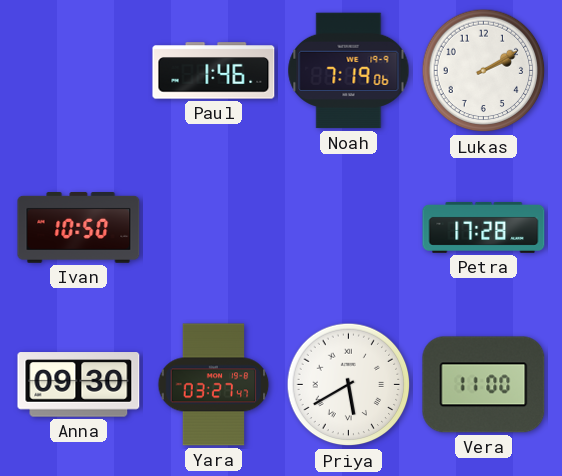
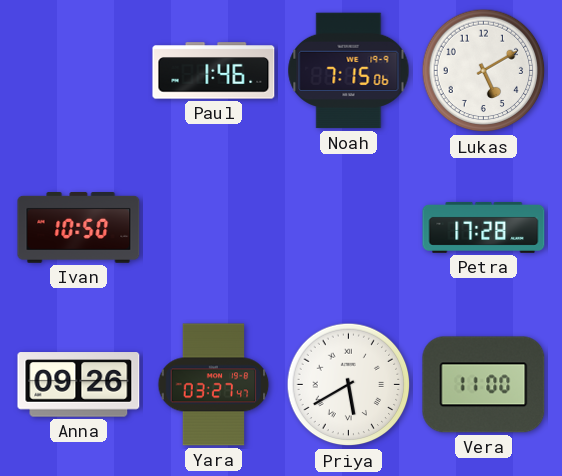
Noah: 7:19 -> 7:15 (349, 71)
Lukas: 2:10 -> 5:10 (484, 71)
Anna: 09:30 -> 09:26 (79, 385)
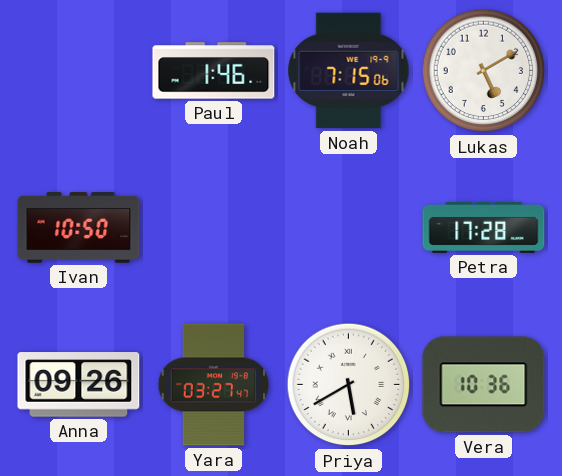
Vera: 11:00 -> 10:36 (484, 385)
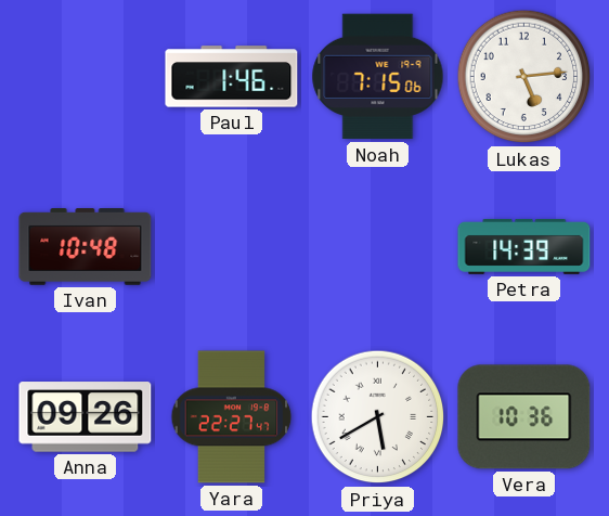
Lukas: 5:10 -> 5:14 (524, 77)
Ivan: 10:50 -> 10:48 (86, 247)
Petra: 17:28 -> 14:39 (524, 246)
Yara: 03:27 -> 22:27 (232, 417)
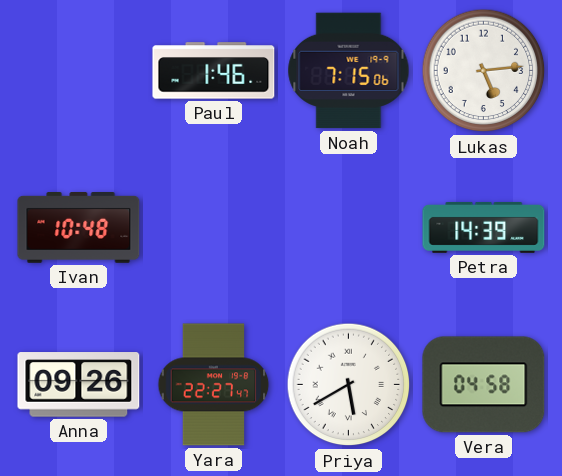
Vera: 10:36 -> 04:58 (484, 385)
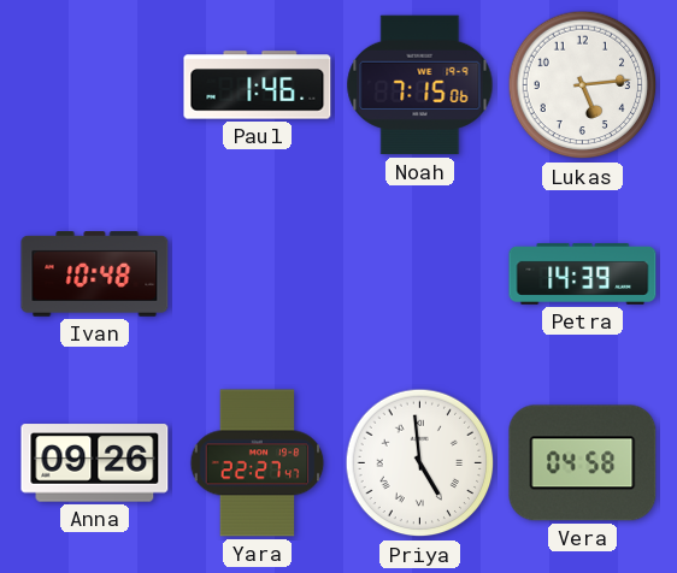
Priya: 5:40 -> 4:59 (420, 463)
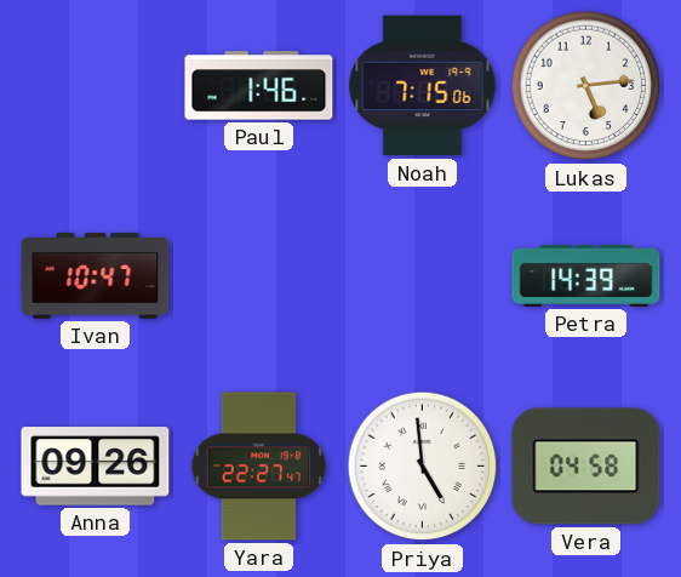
Ivan: 10:48 -> 10:47 (96, 276)
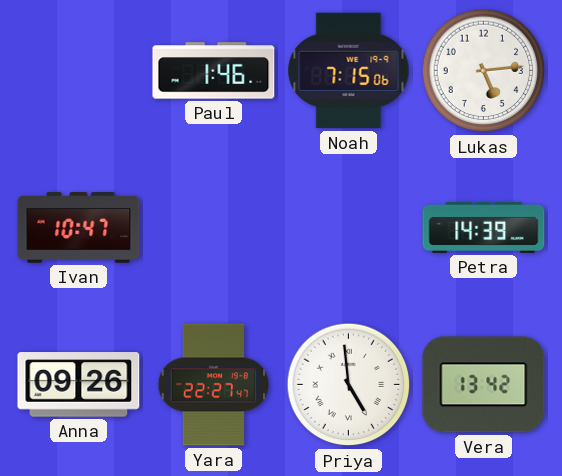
Vera: 04:58 -> 13:42 (484, 385)
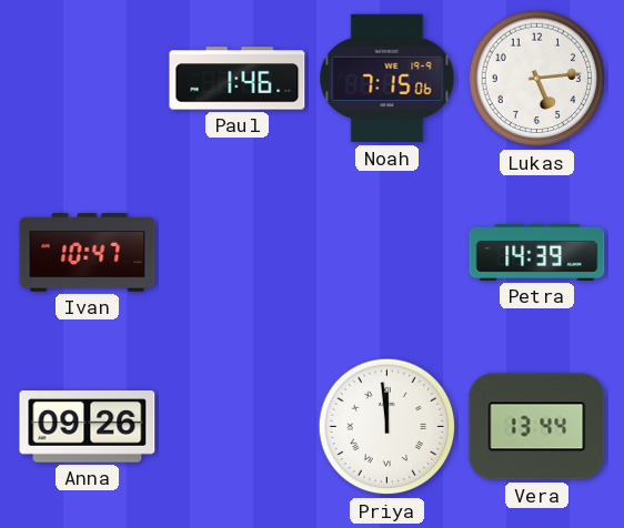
Yara: 22:27 -> none (214, 385)
Priya: 4:59 -> 11:59 (388, 427)
Vera: 13:42 -> 13:44 (537, 427)
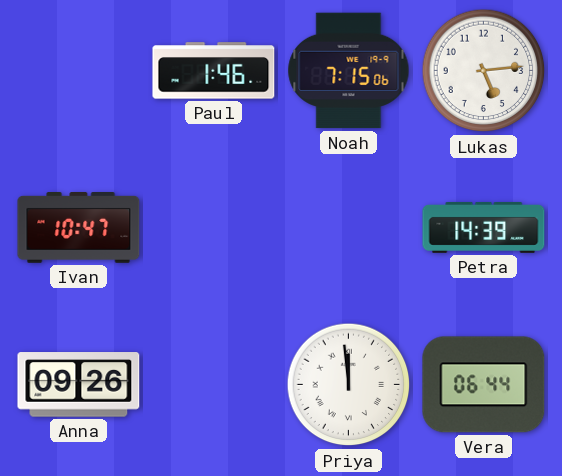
Vera: 13:44 -> 06:44 (484, 385)
